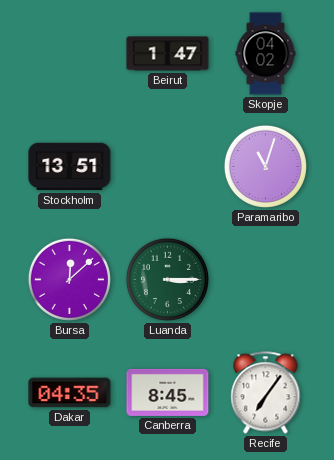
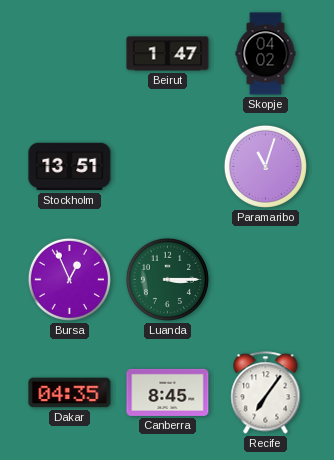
Bursa: 12:08 -> 12:56 (69, 279)
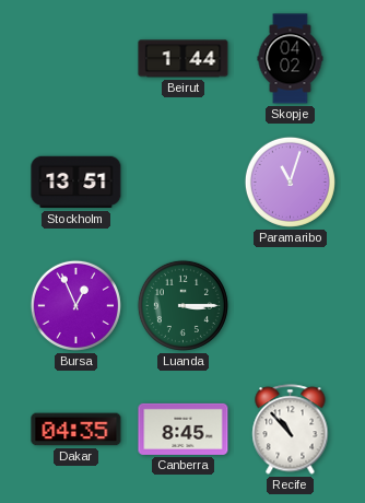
Beirut: 1:47 -> 1:44 (184, 59)
Recife: 7:06 -> 10:53 (291, 430)
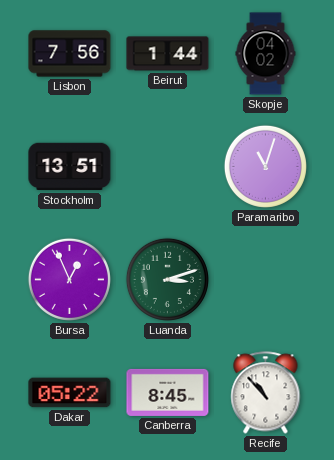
Lisbon: none -> 7:56 (70, 54)
Luanda: 3:15 -> 3:12 (167, 279)
Dakar: 04:35 -> 05:22 (70, 393)
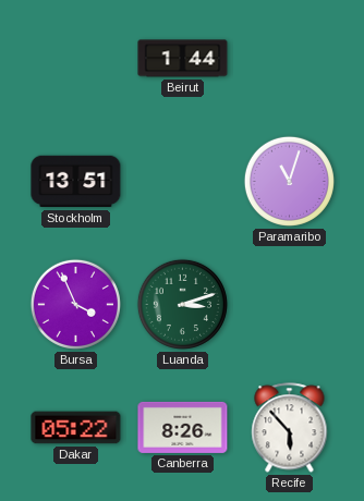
Lisbon: 7:56 -> none (70, 54)
Skopje: 04:02 -> none (266, 54)
Bursa: 12:56 -> 3:56 (75, 304)
Canberra: 8:45 -> 8:26 (183, 427)
Recife: 10:53 -> 5:53 (290, 428)
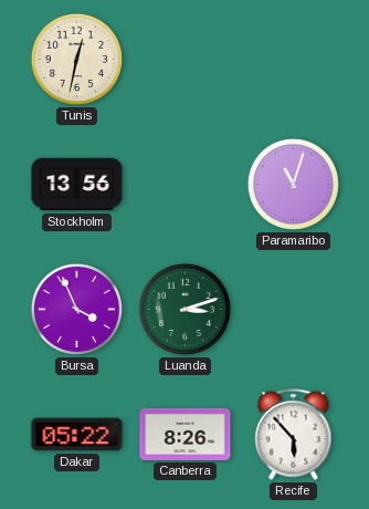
Tunis: none -> 12:32 (76, 59)
Beirut: 1:44 -> none (183, 59)
Stockholm: 13:51 -> 13:56 (77, 185)
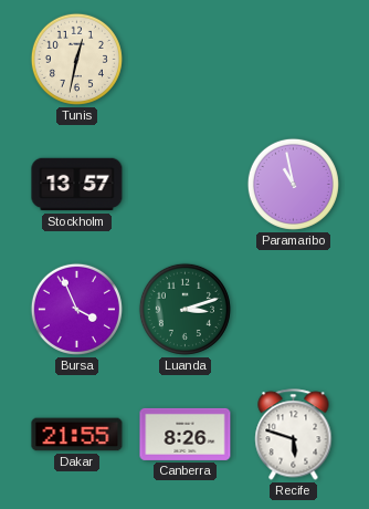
Stockholm: 13:56 -> 13:57 (77, 185)
Paramaribo: 11:03 -> 10:58 (293, 184)
Dakar: 05:22 -> 21:55 (77, 435)
Recife: 5:53 -> 5:48 (294, 435)
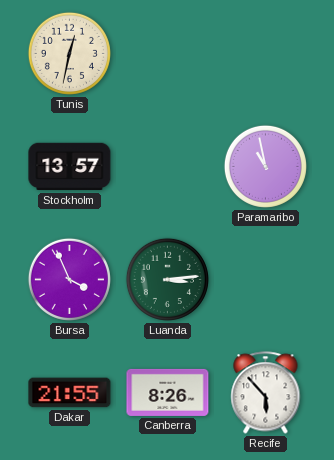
Luanda: 3:12 -> 3:14 (167, 279)
Recife: 5:48 -> 5:53 (266, 393)
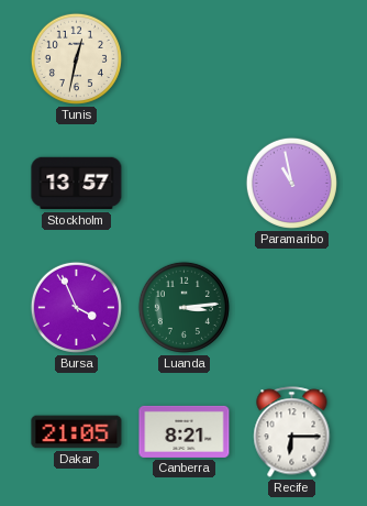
Dakar: 21:55 -> 21:05 (77, 432)
Canberra: 8:26 -> 8:21 (185, 431)
Recife: 5:53 -> 6:15 (292, 432)
